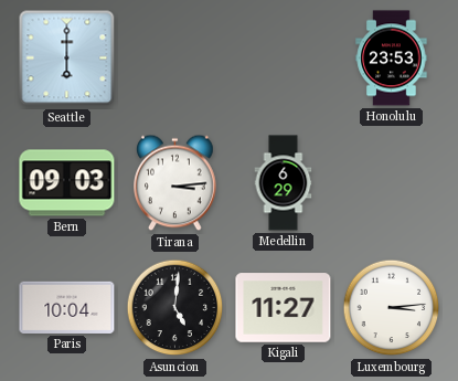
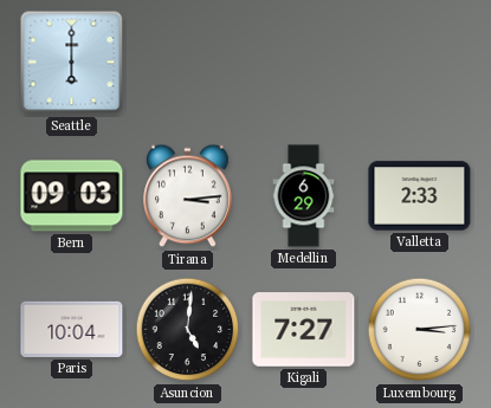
Honolulu: 23:53 -> none (392, 59)
Valletta: none -> 2:33 (420, 196)
Kigali: 11:27 -> 7:27 (304, 330)
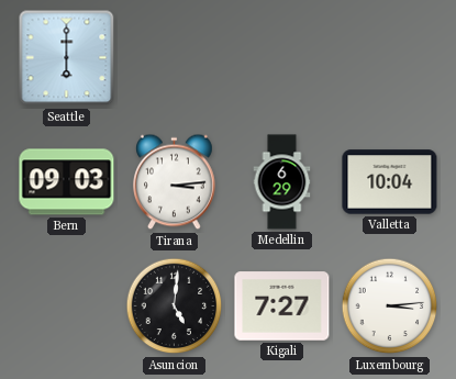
Valletta: 2:33 -> 10:04 (390, 182)
Paris: 10:04 -> none (72, 329)
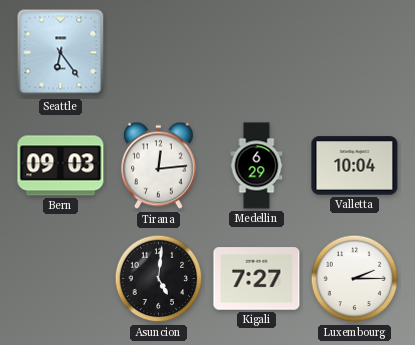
Seattle: 6:00 -> 6:24 (61, 53)
Tirana: 3:14 -> 12:14 (159, 166)
Luxembourg: 3:14 -> 2:15 (355, 279)
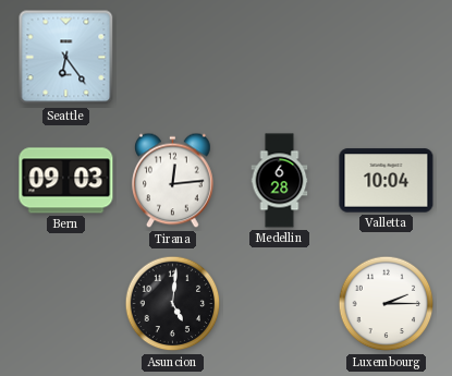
Medellin: 6:29 -> 6:28 (280, 181)
Kigali: 7:27 -> none (257, 279)
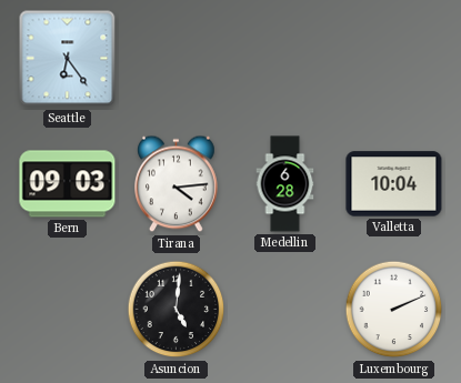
Tirana: 12:14 -> 4:14 (177, 184)
Luxembourg: 2:15 -> 2:11 (394, 310)
